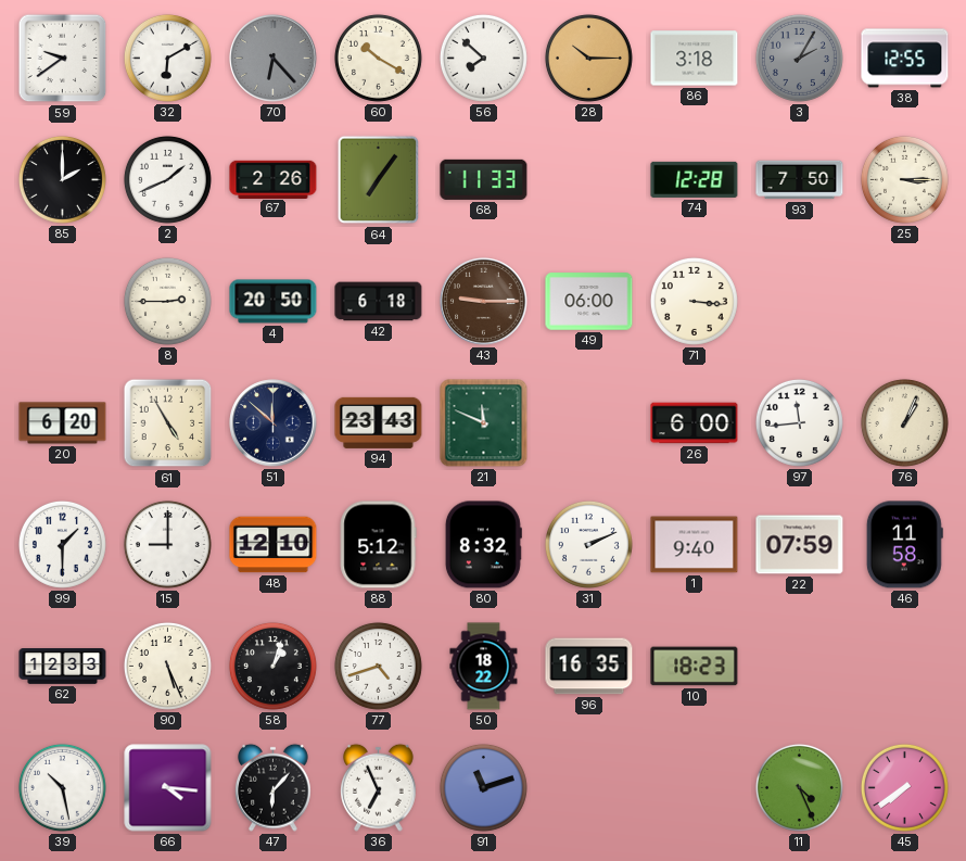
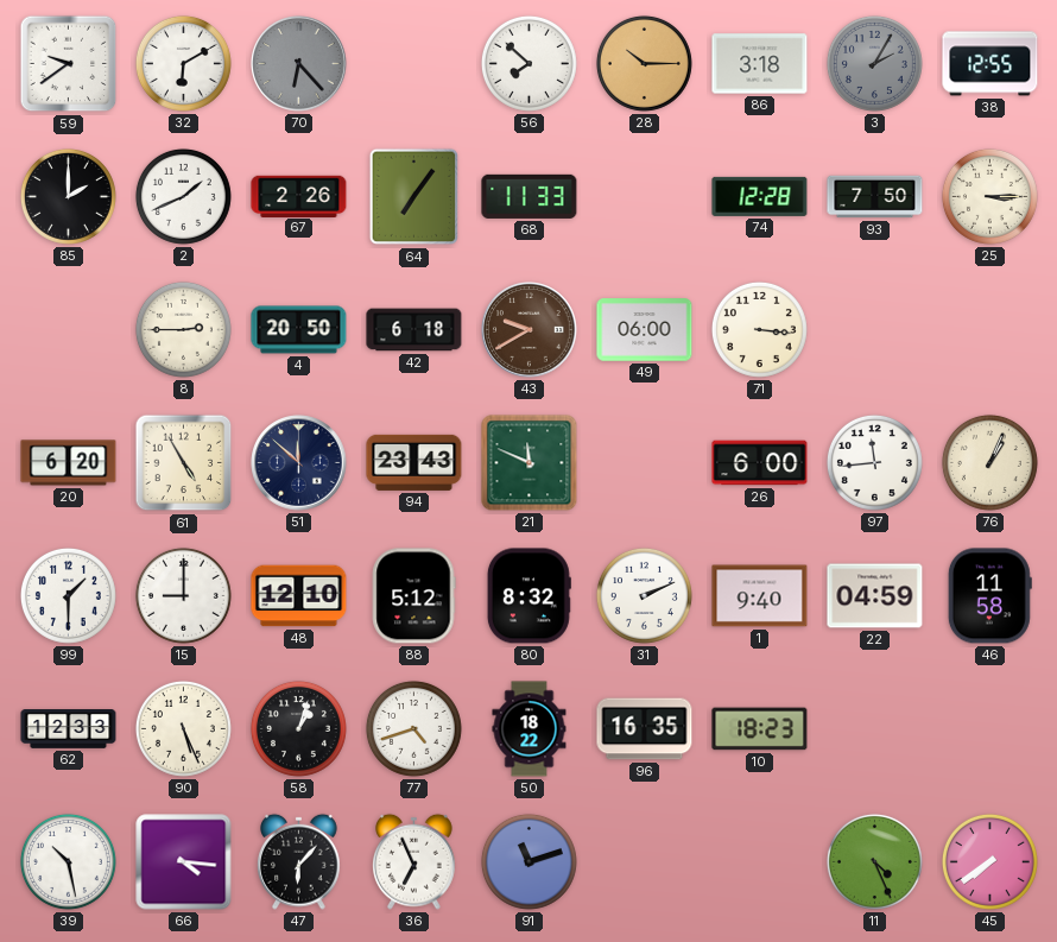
60: 10:20 -> none (378, 58)
43: 9:15 -> 9:40 (530, 330)
22: 07:59 -> 04:59 (875, 596)
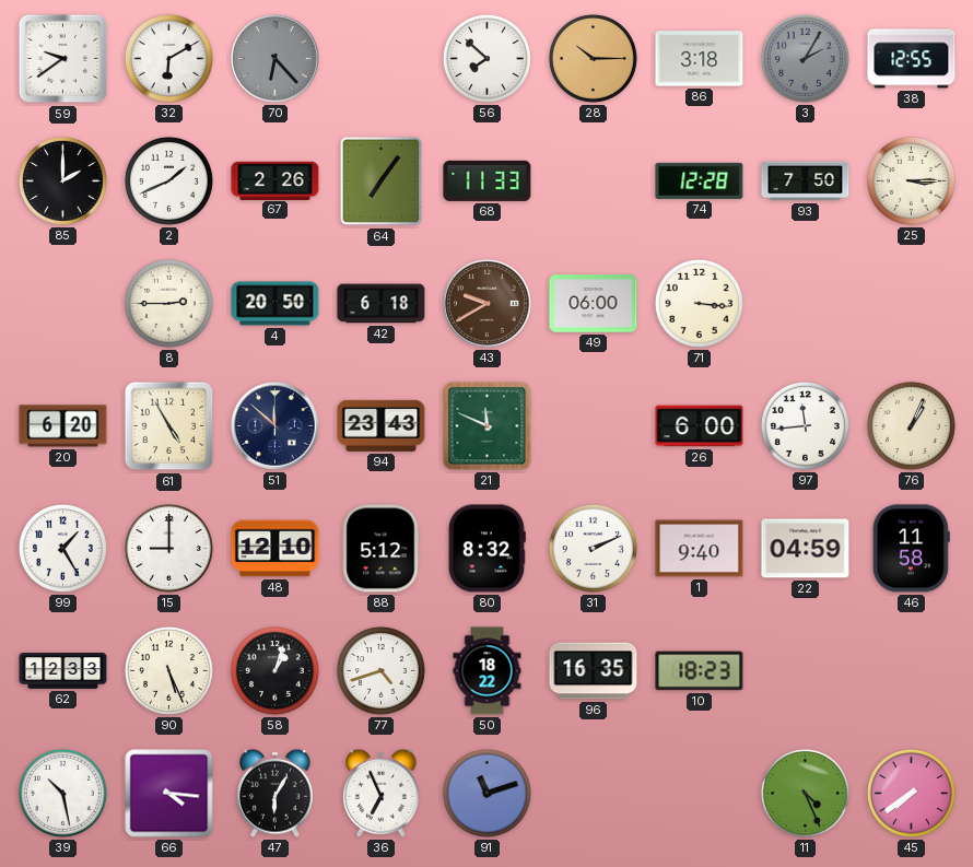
99: 1:30 -> 1:25 (62, 548)
47: 6:07 -> 6:05 (276, 793)
